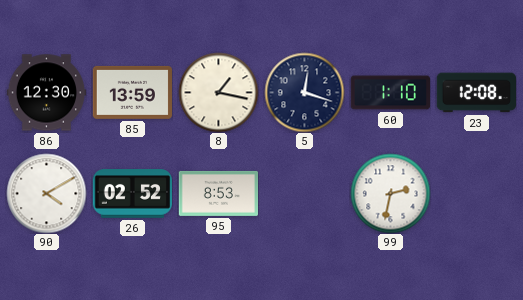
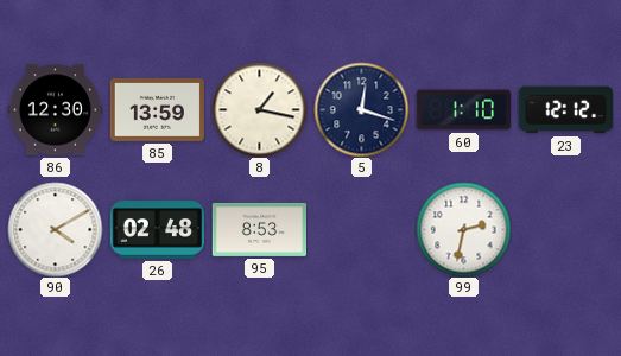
23: 12:08 -> 12:12 (565, 110)
26: 02:52 -> 02:48 (157, 230)
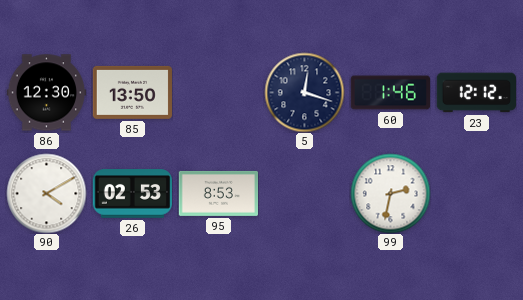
85: 13:59 -> 13:50 (132, 92)
8: 1:17 -> none (259, 109)
60: 1:10 -> 1:46 (390, 93)
26: 02:48 -> 02:53 (132, 194)
